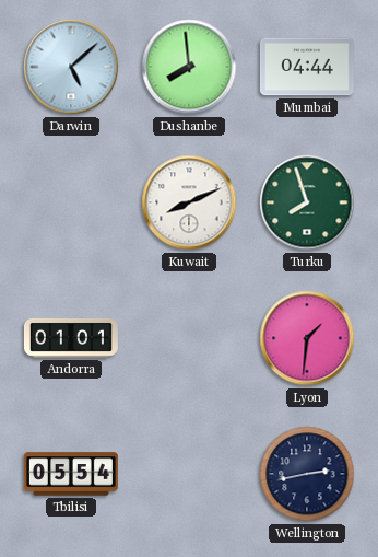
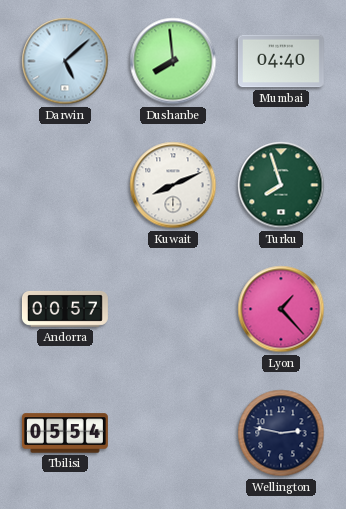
Mumbai: 04:44 -> 04:40 (281, 61)
Andorra: 01:01 -> 00:57 (65, 309)
Lyon: 1:31 -> 1:23 (281, 309)
Wellington: 2:43 -> 2:47 (281, 433)
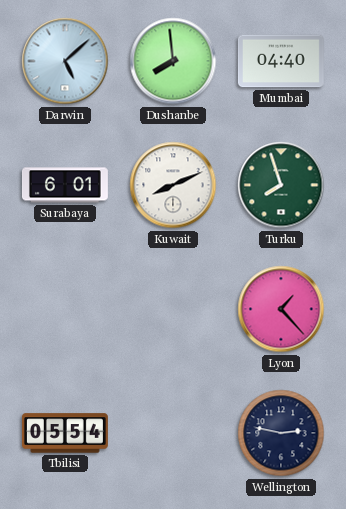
Surabaya: none -> 6:01 (65, 185)
Andorra: 00:57 -> none (65, 309)
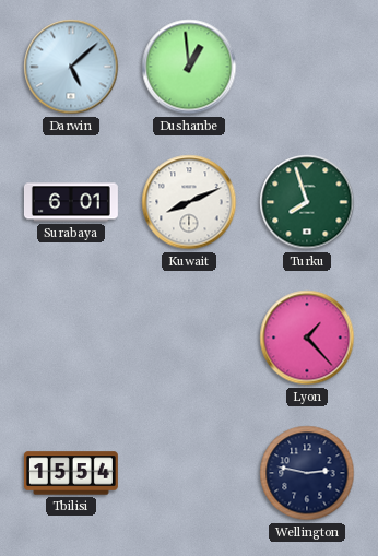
Dushanbe: 7:59 -> 12:59 (189, 67)
Mumbai: 04:40 -> none (281, 61)
Tbilisi: 05:54 -> 15:54 (71, 473)
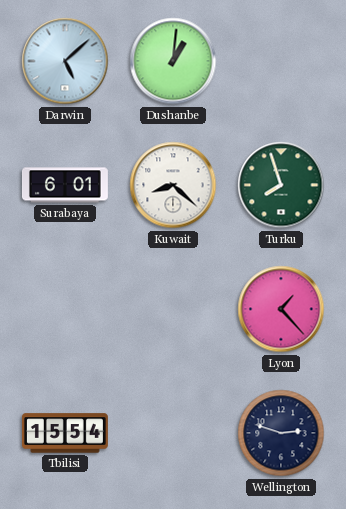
Dushanbe: 12:59 -> 1:01 (173, 61)
Kuwait: 8:11 -> 8:22 (173, 185)
Wellington: 2:47 -> 2:48 (281, 433)
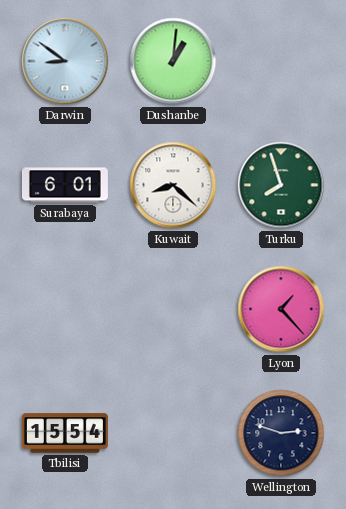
Darwin: 5:08 -> 8:51 (65, 61)
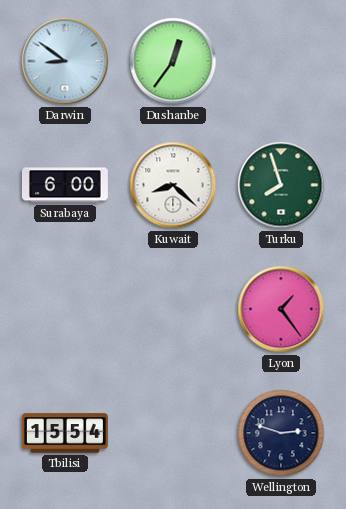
Dushanbe: 1:01 -> 12:36 (173, 61)
Surabaya: 6:01 -> 6:00 (65, 185)
Lyon: 1:23 -> 1:24 (281, 309)
